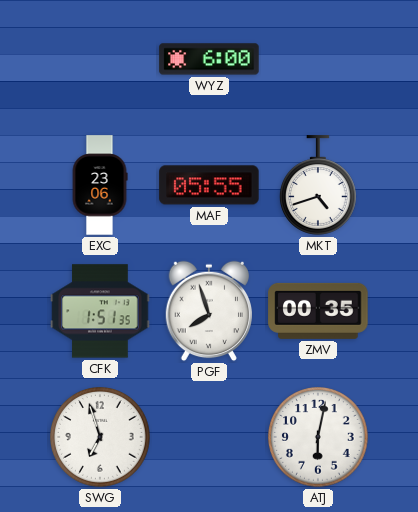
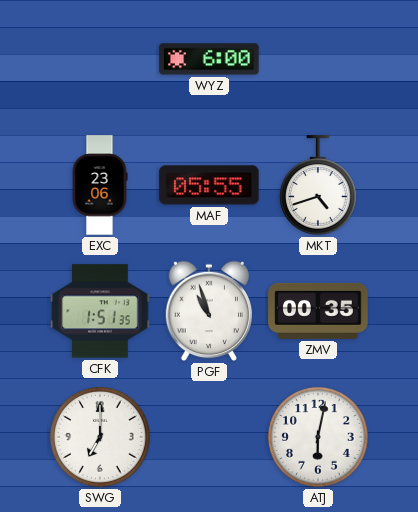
PGF: 7:57 -> 10:57 (208, 311)
SWG: 6:57 -> 7:00 (101, 438)
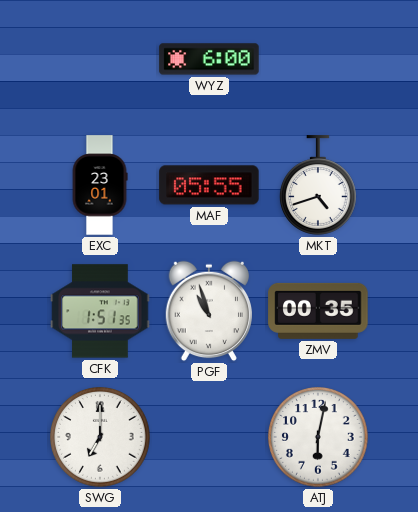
EXC: 23:06 -> 23:01 (100, 185)
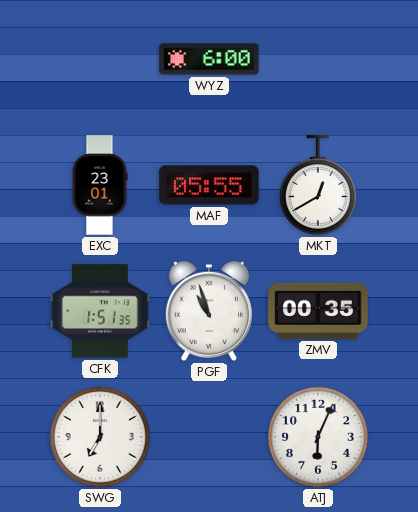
MKT: 4:42 -> 12:40 (318, 185)
ATJ: 6:02 -> 6:04 (319, 438)
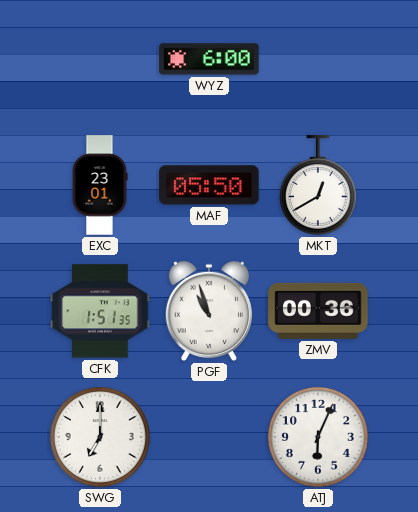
MAF: 05:55 -> 05:50 (209, 185)
ZMV: 00:35 -> 00:36 (318, 311)
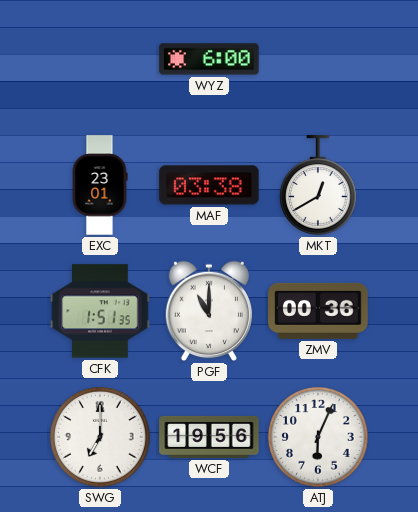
MAF: 05:50 -> 03:38 (209, 185)
PGF: 10:57 -> 11:00 (208, 311)
WCF: none -> 19:56 (209, 437)
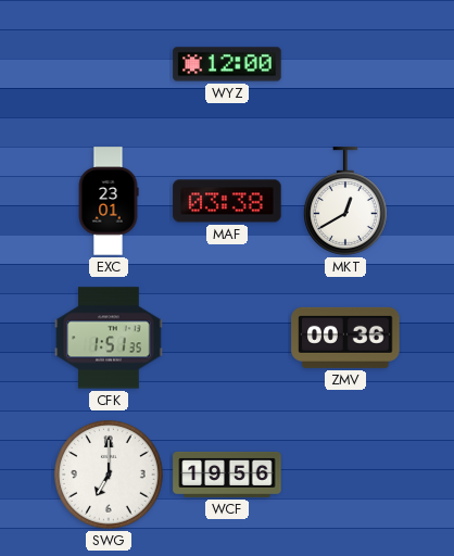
WYZ: 6:00 -> 12:00 (227, 64)
PGF: 11:00 -> none (208, 311)
ATJ: 6:04 -> none (319, 438)
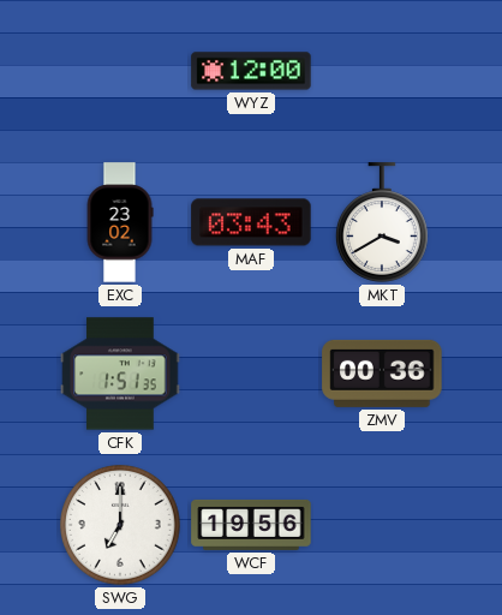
EXC: 23:01 -> 23:02 (120, 222)
MAF: 03:38 -> 03:43 (251, 222)
MKT: 12:40 -> 3:40 (382, 222)
